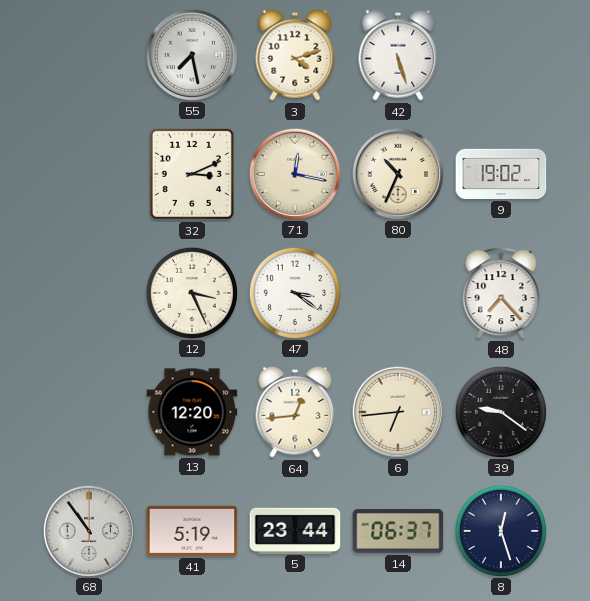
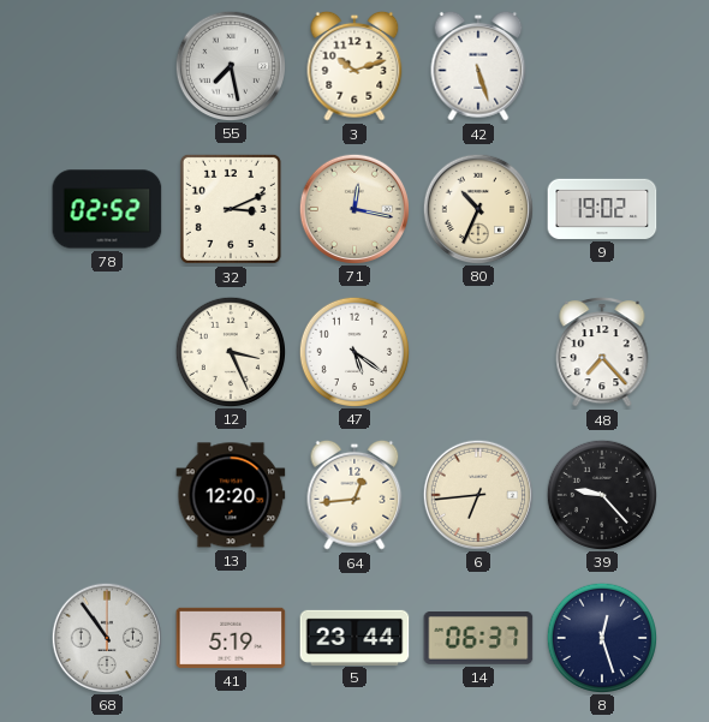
3: 4:12 -> 10:12 (354, 66)
78: none -> 02:52 (107, 209)
47: 3:21 -> 5:21 (353, 351)
39: 9:21 -> 9:23 (601, 494)
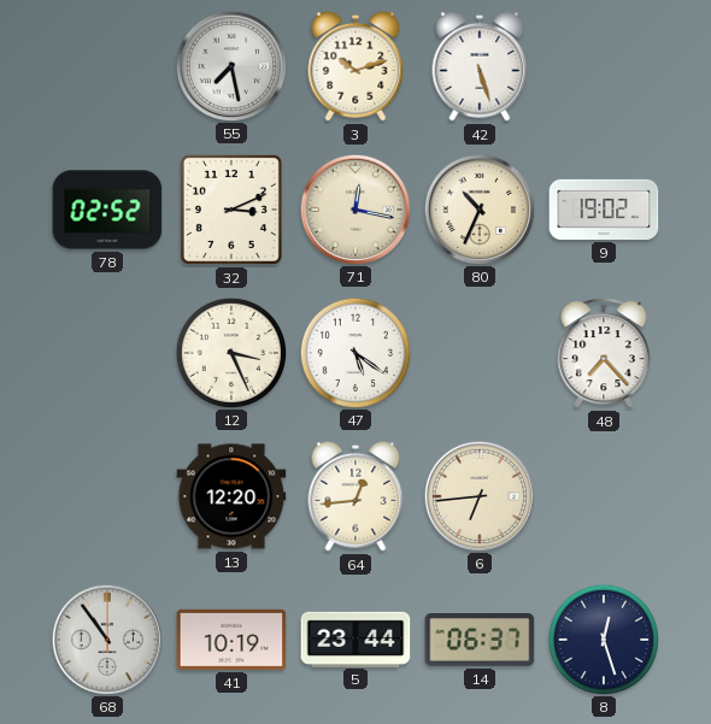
39: 9:23 -> none (601, 494)
41: 5:19 -> 10:19 (231, 640)
